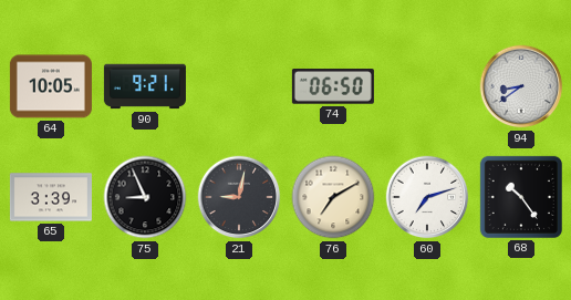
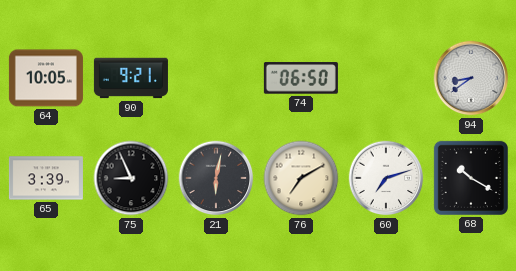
21: 9:02 -> 6:02 (216, 178)
68: 10:24 -> 10:20 (471, 178)
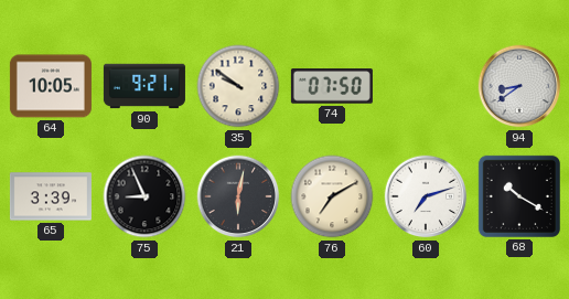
35: none -> 9:51 (238, 86)
74: 06:50 -> 07:50 (332, 86)
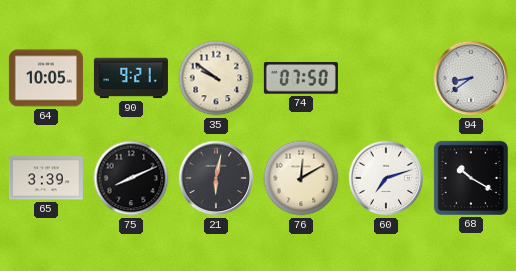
75: 8:56 -> 8:11 (131, 178)
76: 7:10 -> 12:10 (301, 178)
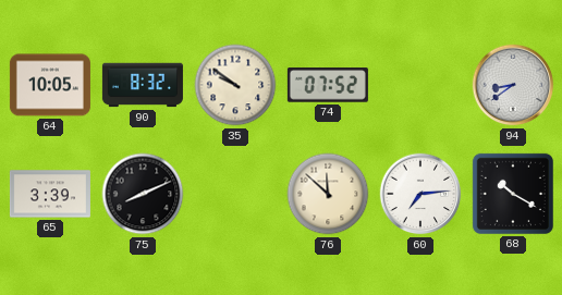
90: 9:21 -> 8:32 (143, 85)
74: 07:50 -> 07:52 (328, 85)
21: 6:02 -> none (216, 178)
76: 12:10 -> 11:52 (328, 194)
60: 7:12 -> 7:14 (420, 194)
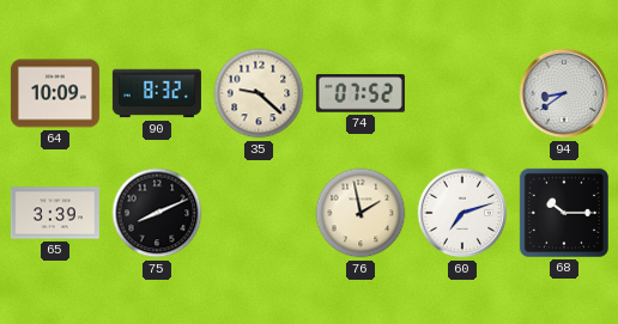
64: 10:05 -> 10:09 (55, 93)
35: 9:51 -> 9:22 (259, 93)
76: 11:52 -> 1:58 (360, 213)
60: 7:14 -> 7:12 (462, 213)
68: 10:20 -> 10:15 (564, 213)
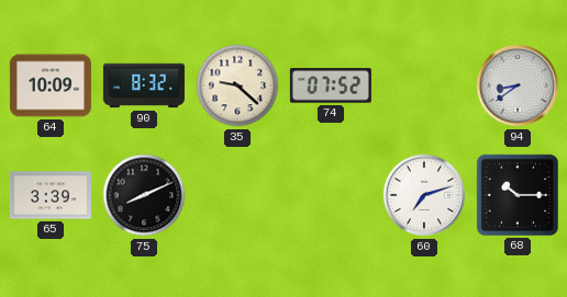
76: 1:58 -> none (360, 213)
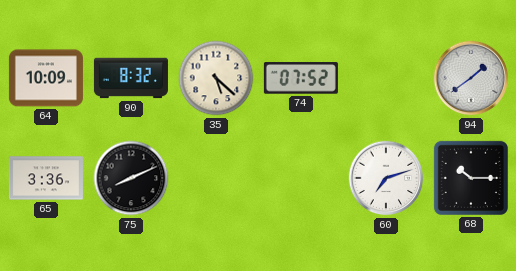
35: 9:22 -> 5:22 (216, 78)
94: 8:39 -> 1:39 (471, 78)
65: 3:39 -> 3:36 (46, 178)
